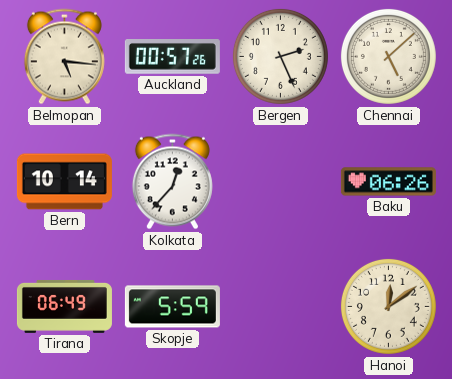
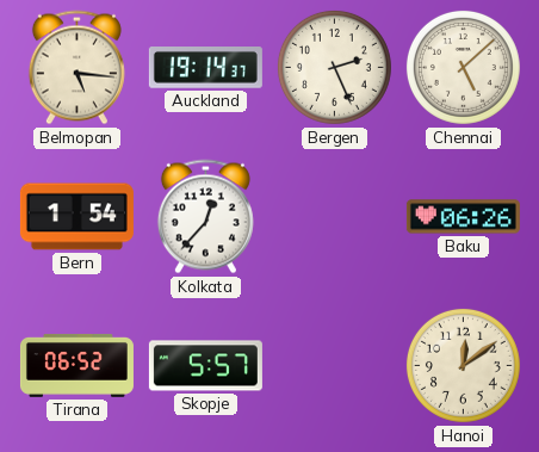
Auckland: 00:57 -> 19:14 (205, 68)
Bern: 10:14 -> 1:54 (76, 217)
Tirana: 06:49 -> 06:52 (76, 365)
Skopje: 5:59 -> 5:57 (205, 366)
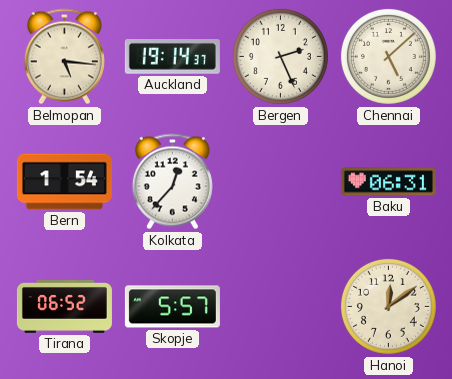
Baku: 06:26 -> 06:31 (388, 182)
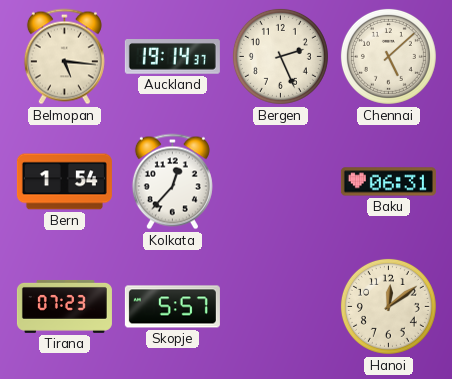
Tirana: 06:52 -> 07:23 (64, 306)
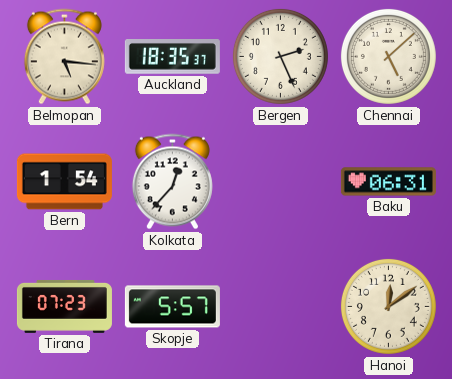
Auckland: 19:14 -> 18:35 (172, 57)
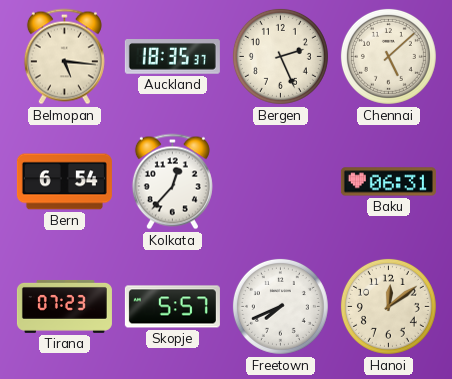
Bern: 1:54 -> 6:54 (64, 182)
Freetown: none -> 7:41 (280, 306)
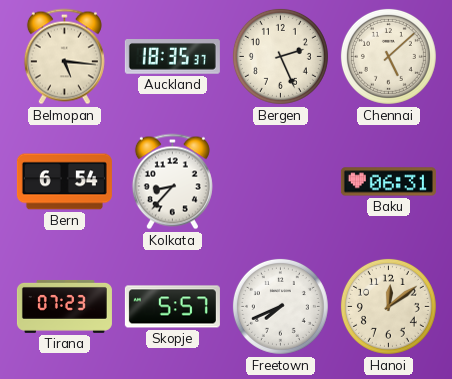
Kolkata: 12:37 -> 8:37 (172, 182)
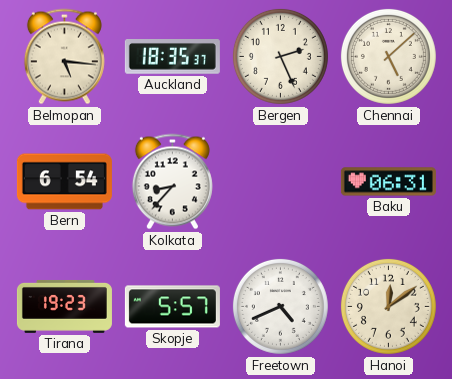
Tirana: 07:23 -> 19:23 (64, 306)
Freetown: 7:41 -> 4:41 (280, 306)
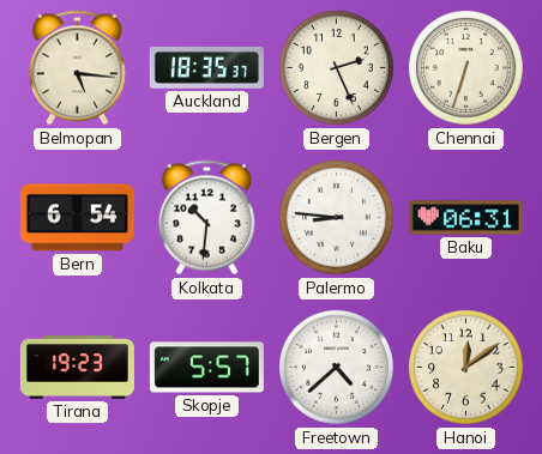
Chennai: 5:08 -> 6:33 (465, 67)
Kolkata: 8:37 -> 10:31 (206, 218)
Palermo: none -> 8:46 (336, 217)
Freetown: 4:41 -> 4:38 (336, 367)
